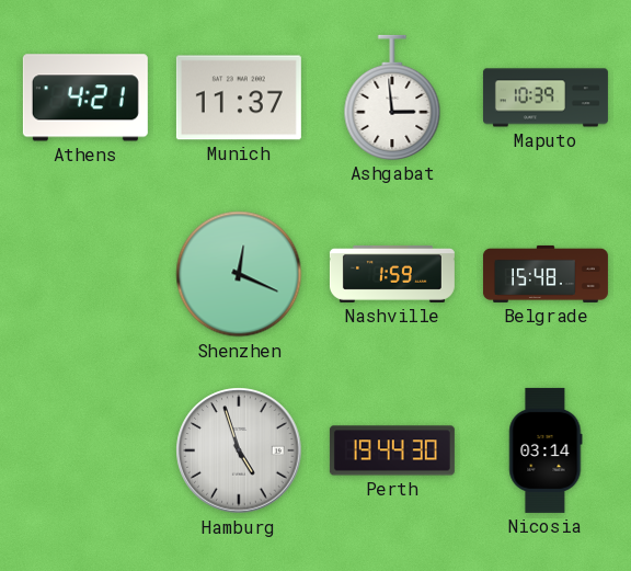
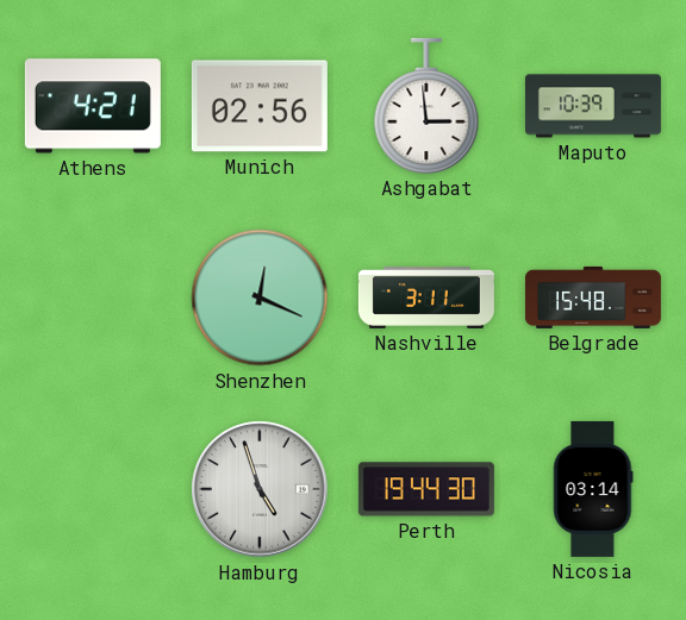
Munich: 11:37 -> 02:56 (260, 106)
Nashville: 1:59 -> 3:11 (426, 298)
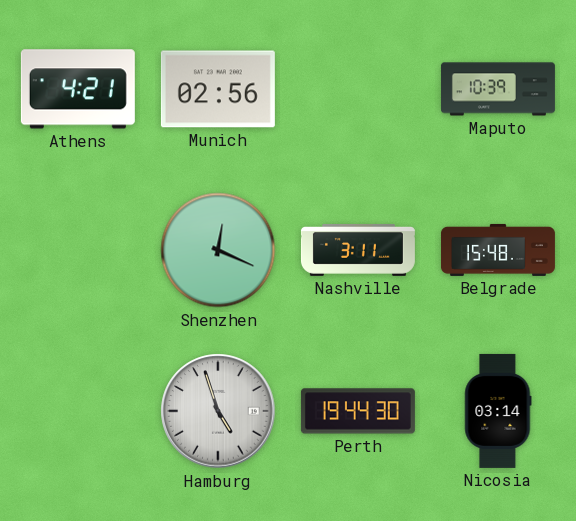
Ashgabat: 2:59 -> none (426, 106)
